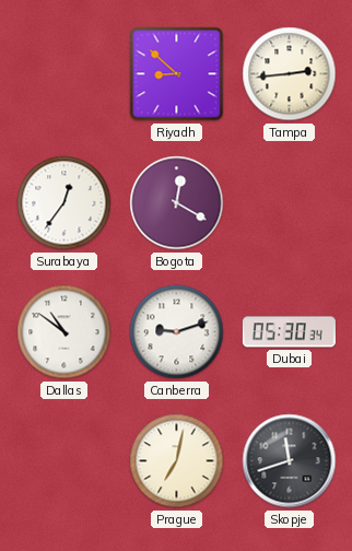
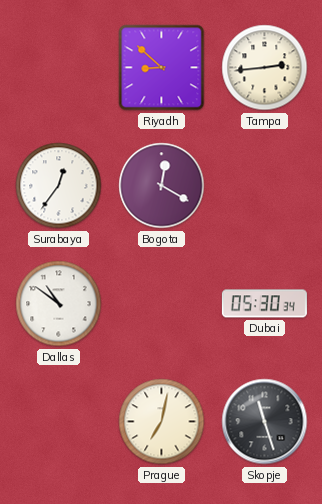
Canberra: 9:12 -> none (177, 332)
Skopje: 11:42 -> 11:27 (265, 422)
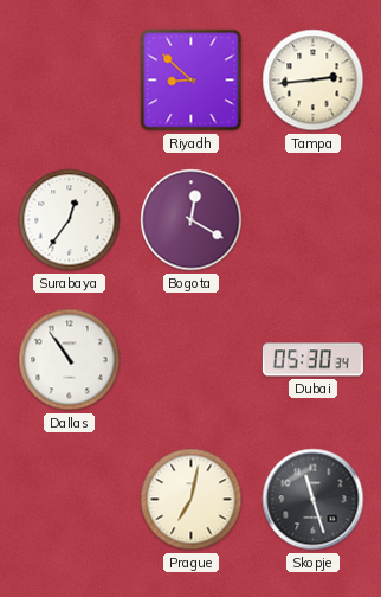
Dallas: 10:51 -> 10:54 (70, 360)
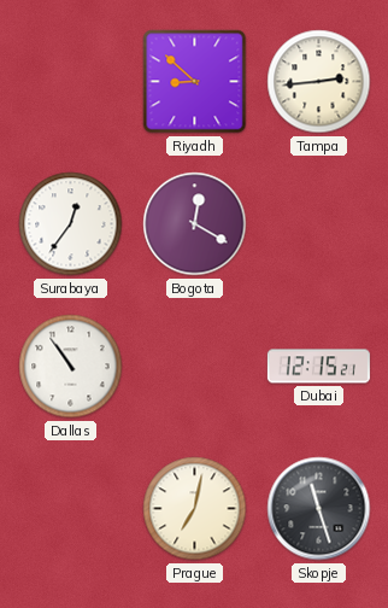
Dubai: 05:30 -> 12:15 (318, 367)
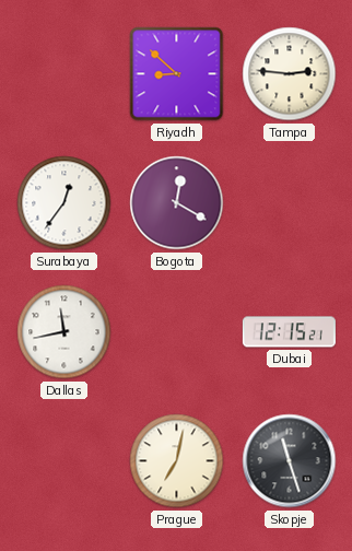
Tampa: 2:44 -> 2:46 (290, 74)
Dallas: 10:54 -> 11:43 (64, 332)
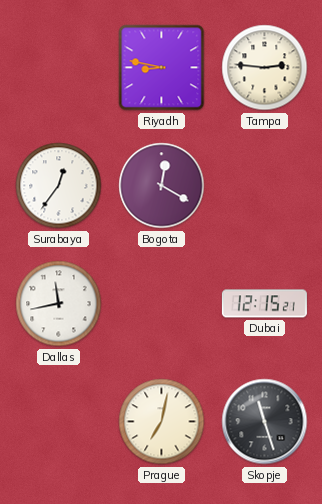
Riyadh: 8:52 -> 8:47 (162, 68)
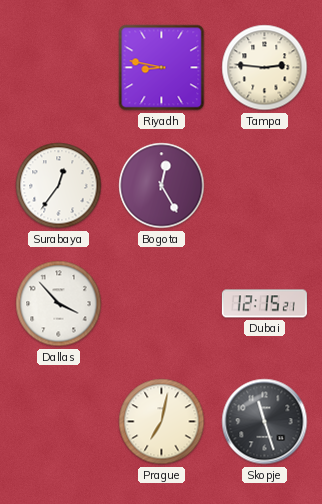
Bogota: 12:20 -> 12:25 (162, 186)
Dallas: 11:43 -> 3:53 (59, 304)
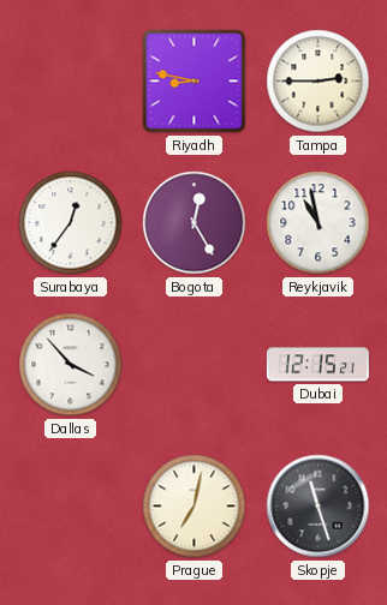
Tampa: 2:46 -> 2:45 (318, 82)
Reykjavik: none -> 10:58 (318, 223)
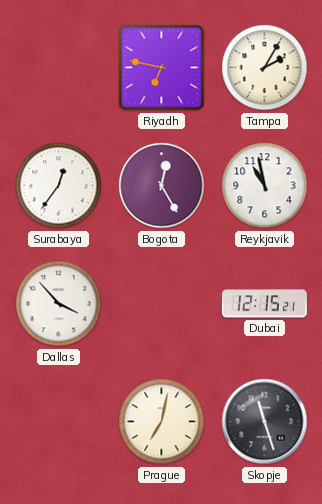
Riyadh: 8:47 -> 6:47 (162, 68)
Tampa: 2:45 -> 2:05 (265, 68)
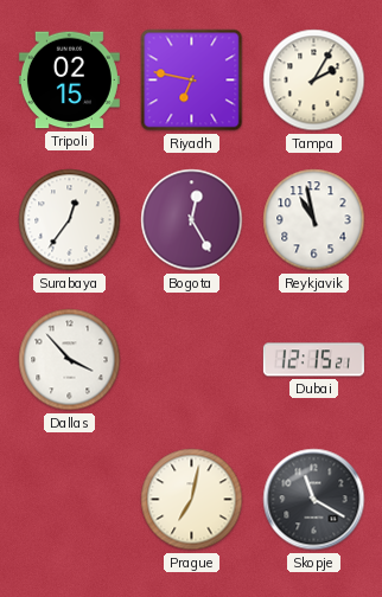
Tripoli: none -> 02:15 (69, 81)
Skopje: 11:27 -> 11:20 (314, 500)
